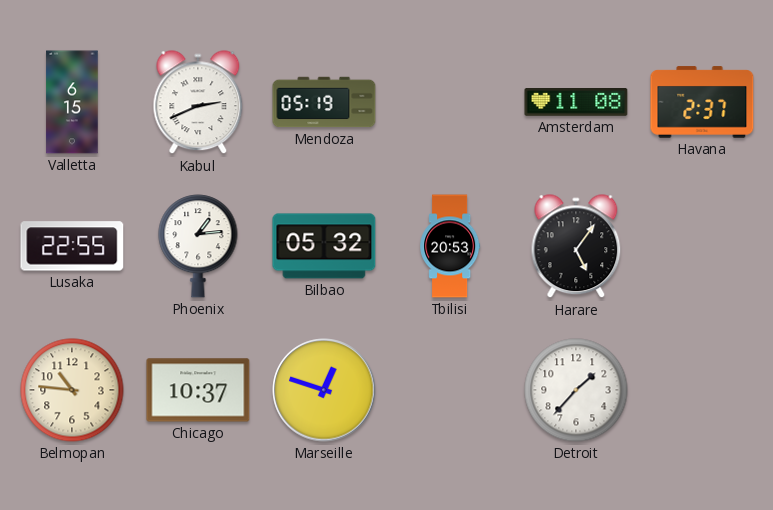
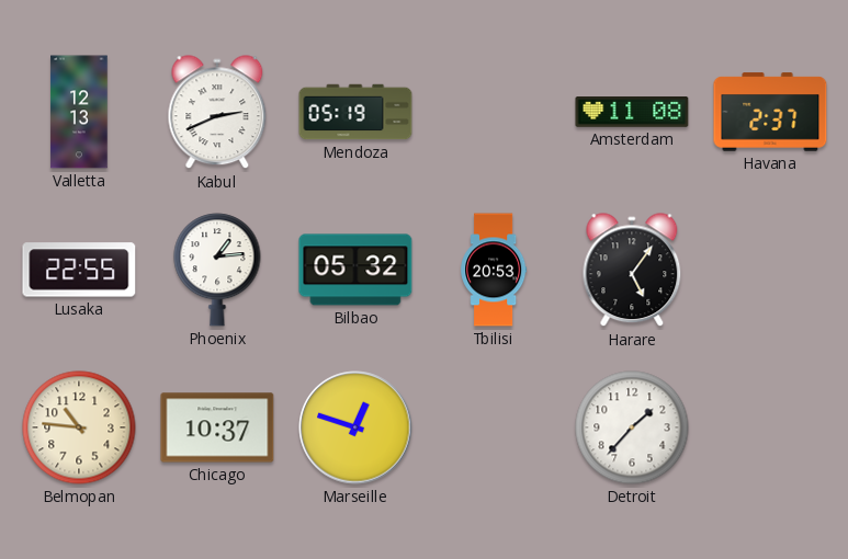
Valletta: 6:15 -> 12:13 (79, 112)
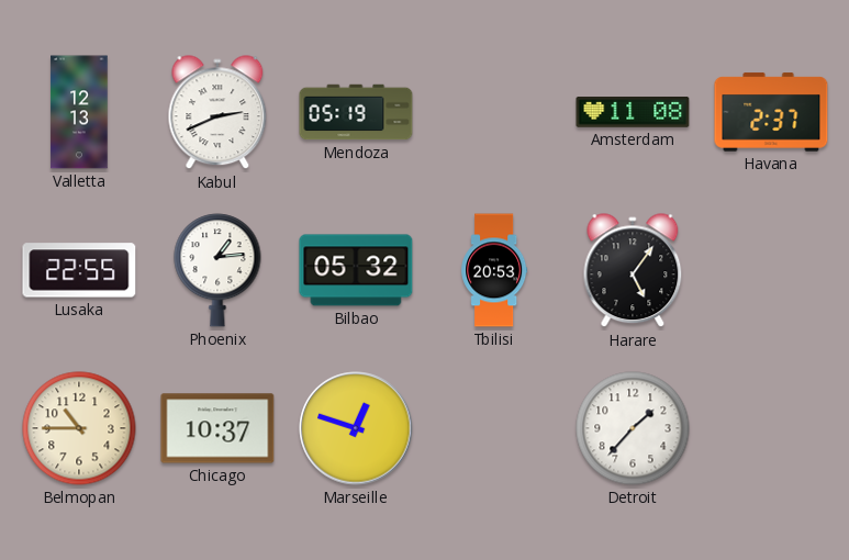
Belmopan: 10:46 -> 10:45 (79, 428)
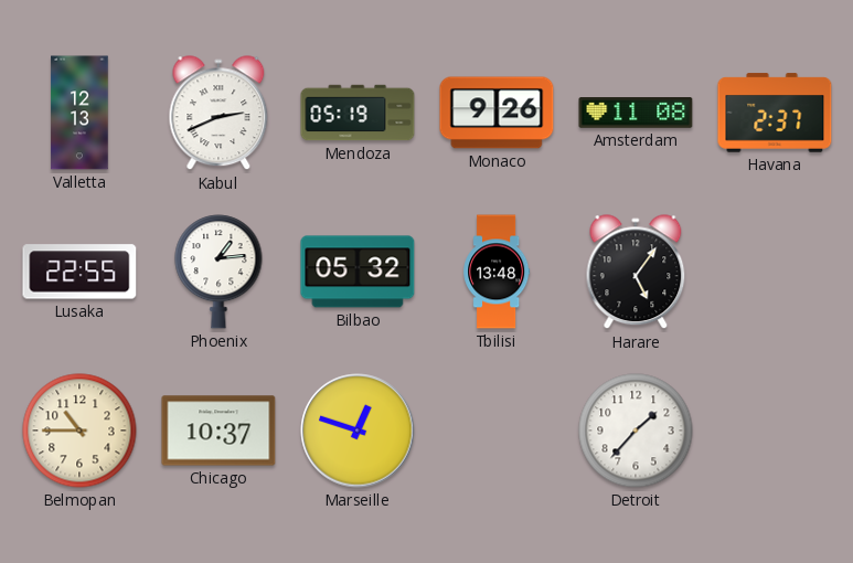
Monaco: none -> 9:26 (497, 113)
Tbilisi: 20:53 -> 13:48 (497, 272)
